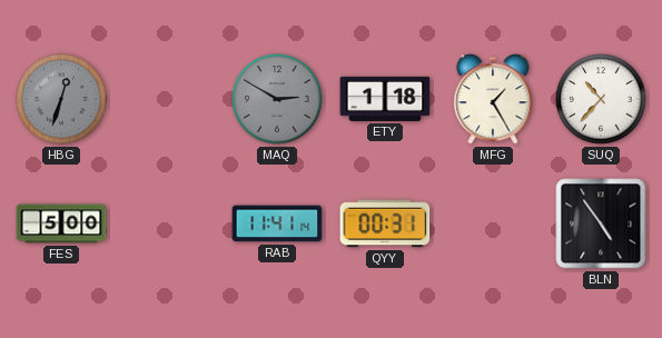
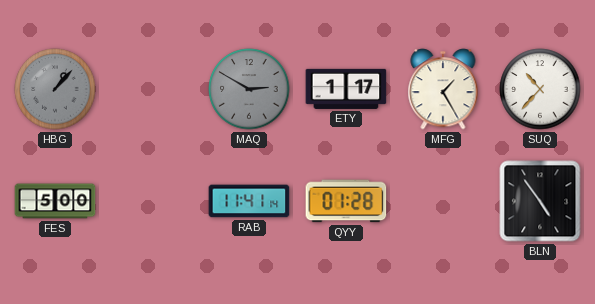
HBG: 12:33 -> 1:07 (55, 89)
ETY: 1:18 -> 1:17 (346, 89)
QYY: 00:31 -> 01:28 (346, 201)
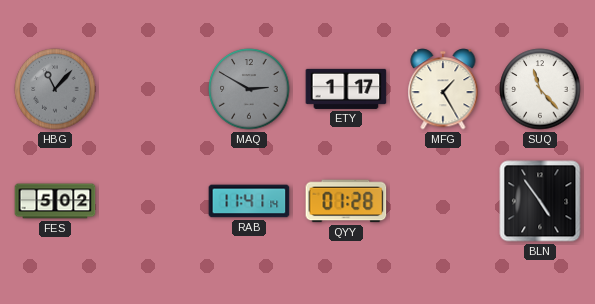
HBG: 1:07 -> 11:07 (55, 89)
SUQ: 10:37 -> 11:23 (540, 89)
FES: 5:00 -> 5:02 (55, 201)
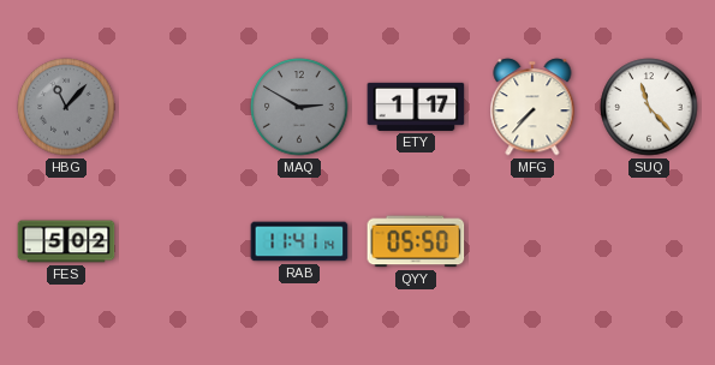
MFG: 1:25 -> 7:37 (532, 107)
QYY: 01:28 -> 05:50 (416, 241)
BLN: 4:54 -> none (540, 201)
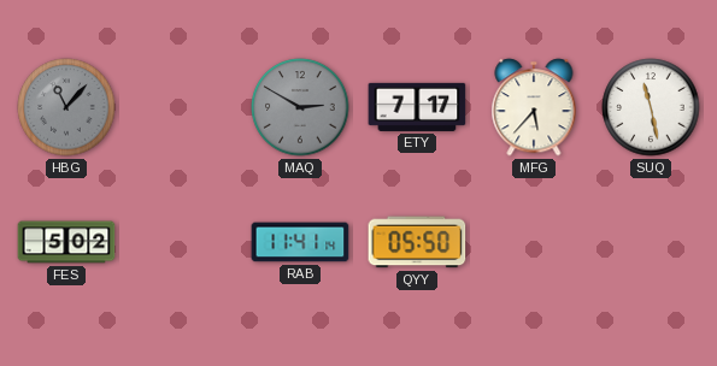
ETY: 1:17 -> 7:17 (417, 107)
MFG: 7:37 -> 5:37 (534, 107)
SUQ: 11:23 -> 11:28 (651, 107)
